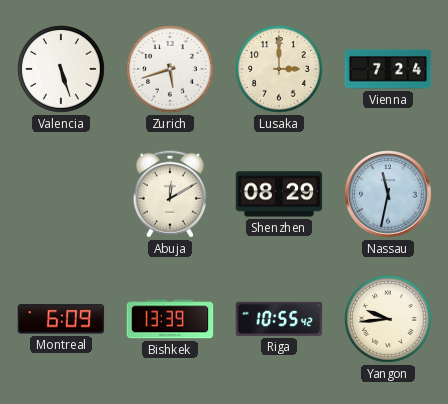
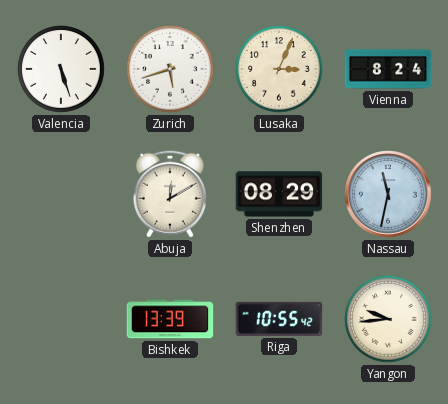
Lusaka: 3:00 -> 3:04 (279, 69)
Vienna: 7:24 -> 8:24 (388, 69)
Montreal: 6:09 -> none (61, 319)
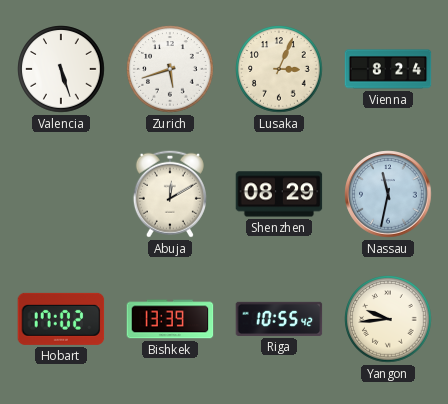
Hobart: none -> 17:02 (61, 319)
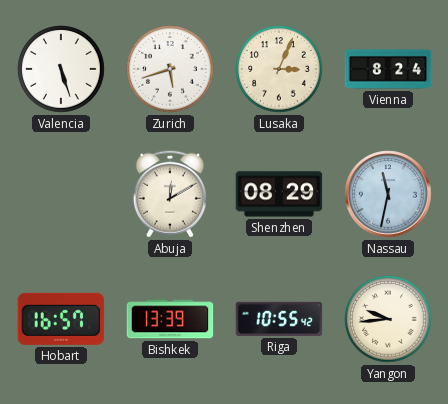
Hobart: 17:02 -> 16:57 (61, 319)
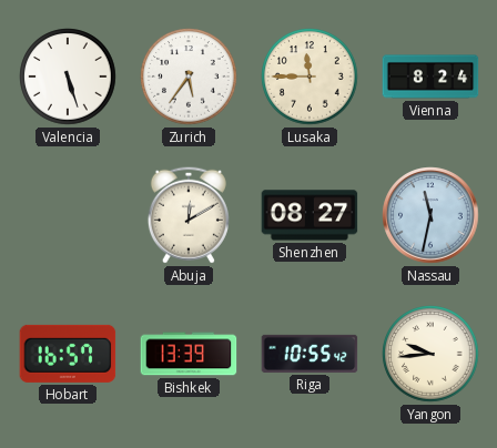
Zurich: 5:42 -> 5:36 (189, 77)
Lusaka: 3:04 -> 11:45 (310, 77)
Shenzhen: 08:29 -> 08:27 (310, 215)
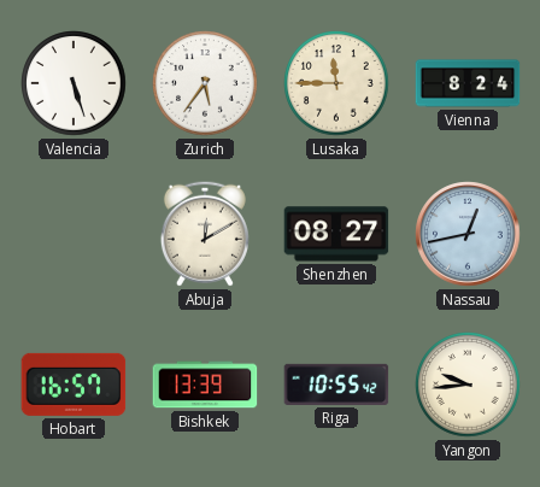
Nassau: 11:32 -> 12:43 (468, 234)
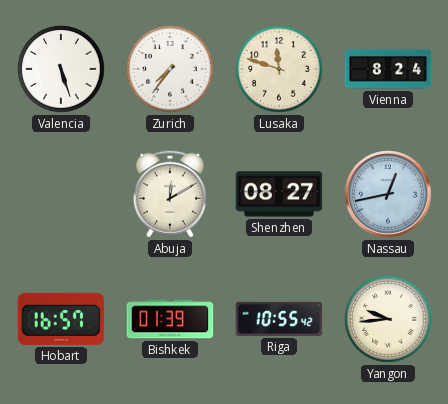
Zurich: 5:36 -> 7:36 (170, 69)
Lusaka: 11:45 -> 11:48 (279, 69)
Bishkek: 13:39 -> 01:39 (170, 319)
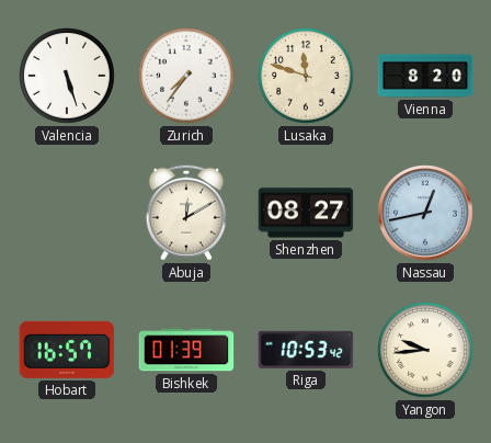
Vienna: 8:24 -> 8:20 (425, 76)
Riga: 10:55 -> 10:53 (306, 350)
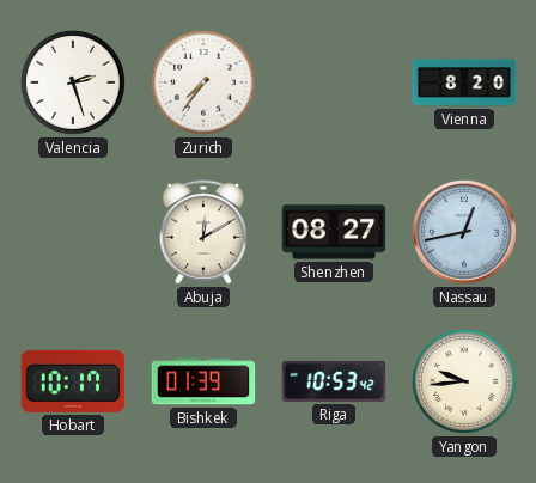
Valencia: 5:27 -> 2:27 (73, 82)
Lusaka: 11:48 -> none (306, 76)
Hobart: 16:57 -> 10:17 (73, 381)
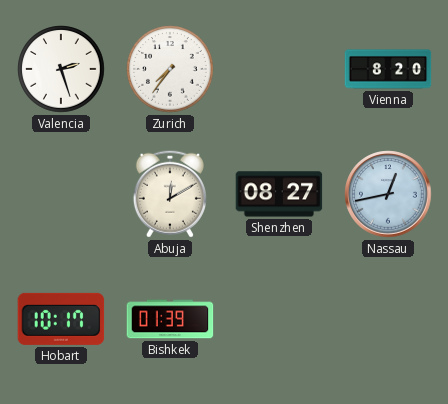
Riga: 10:53 -> none (334, 381)
Yangon: 9:44 -> none (464, 381)
